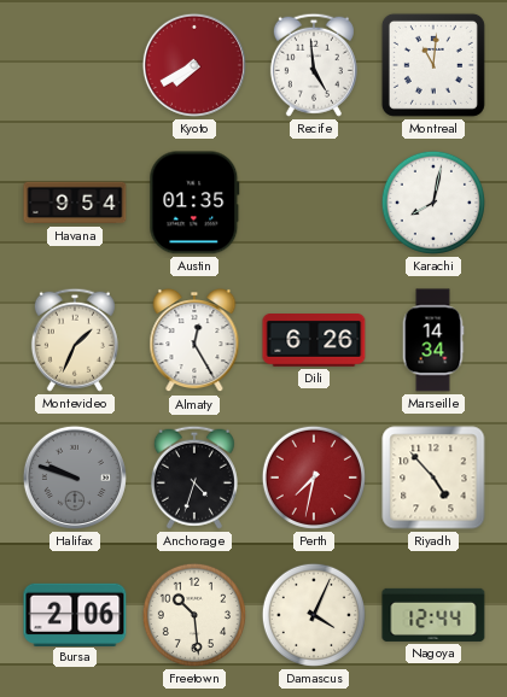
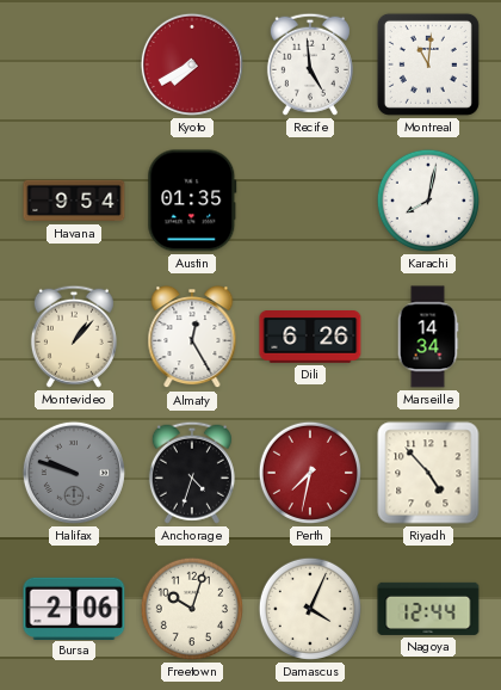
Montevideo: 1:34 -> 1:07 (74, 337)
Freetown: 10:29 -> 10:03 (192, 609)
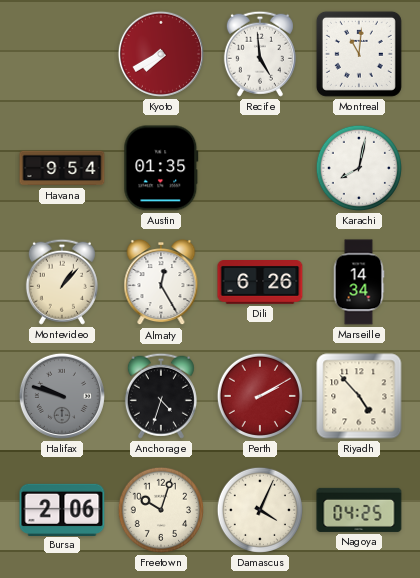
Perth: 7:32 -> 2:10 (260, 396)
Nagoya: 12:44 -> 04:25 (359, 510)
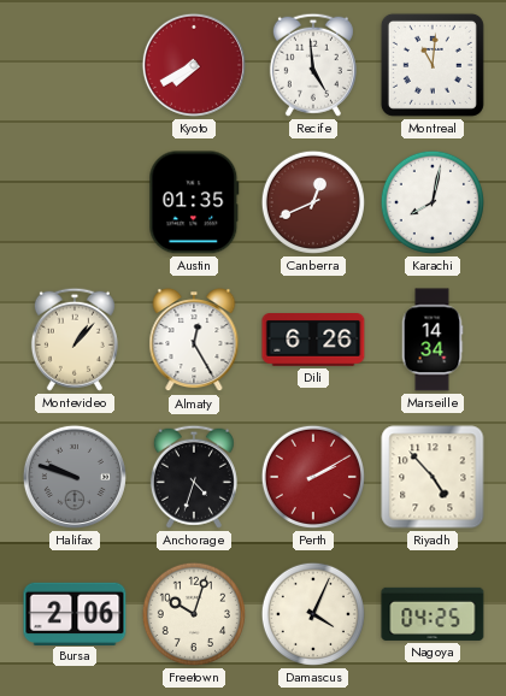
Havana: 9:54 -> none (62, 168)
Canberra: none -> 12:41 (313, 202)
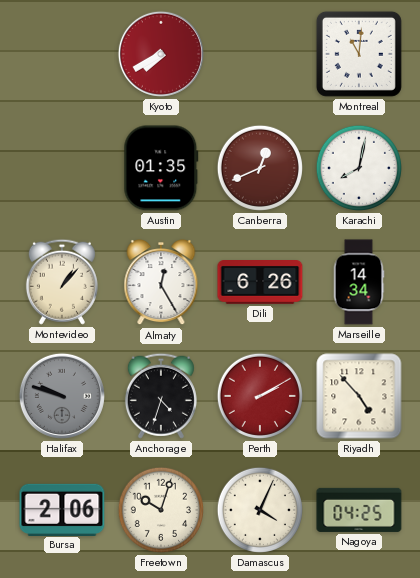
Recife: 4:59 -> none (313, 65)
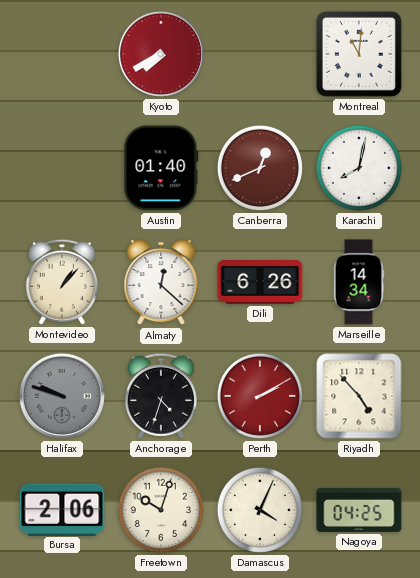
Austin: 01:35 -> 01:40 (161, 168)
Almaty: 12:25 -> 12:22 (161, 282)
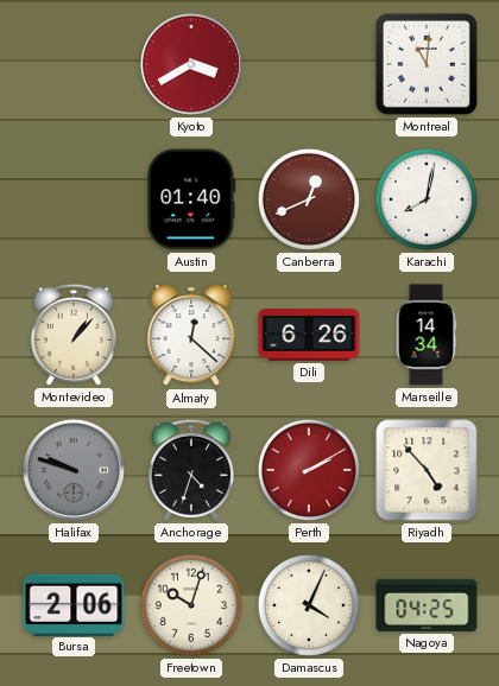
Kyoto: 7:40 -> 3:40 (191, 64)
